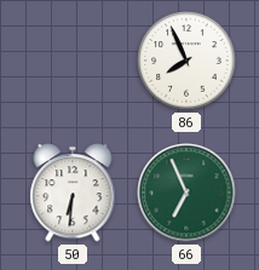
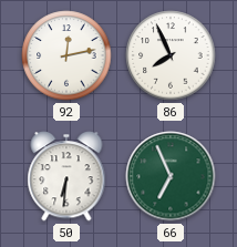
92: none -> 12:13 (66, 55)
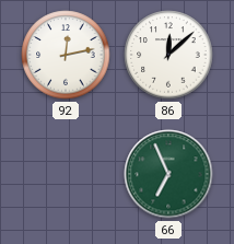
86: 7:56 -> 12:08 (168, 55)
50: 6:31 -> none (66, 176)
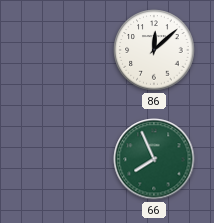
92: 12:13 -> none (66, 55)
66: 6:56 -> 7:56 (154, 159)
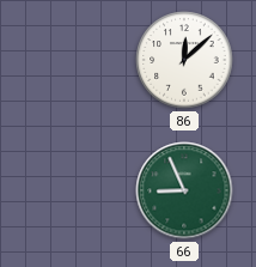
66: 7:56 -> 8:56 (184, 190)
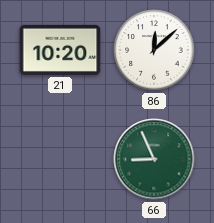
21: none -> 10:20 (60, 50)
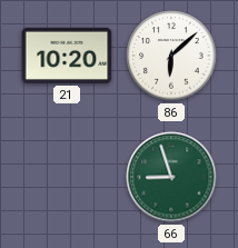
86: 12:08 -> 6:08 (171, 56)
66: 8:56 -> 8:57 (171, 177)
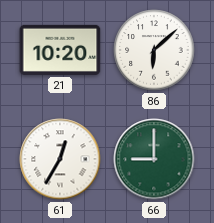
61: none -> 12:35 (60, 159)
66: 8:57 -> 9:00 (154, 159)
